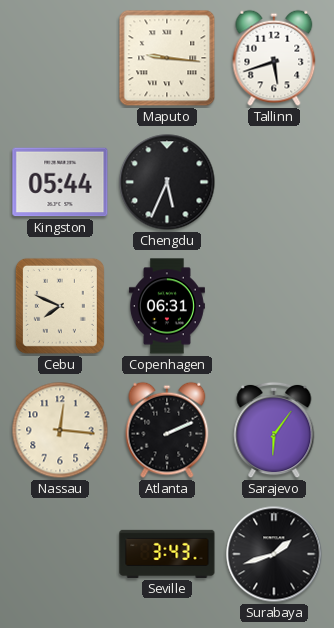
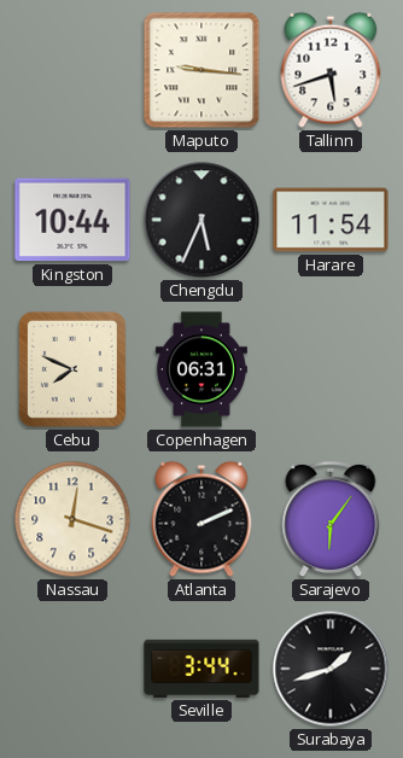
Kingston: 05:44 -> 10:44 (72, 220)
Harare: none -> 11:54 (331, 220)
Nassau: 12:16 -> 12:18 (72, 519)
Seville: 3:43 -> 3:44 (201, 669)
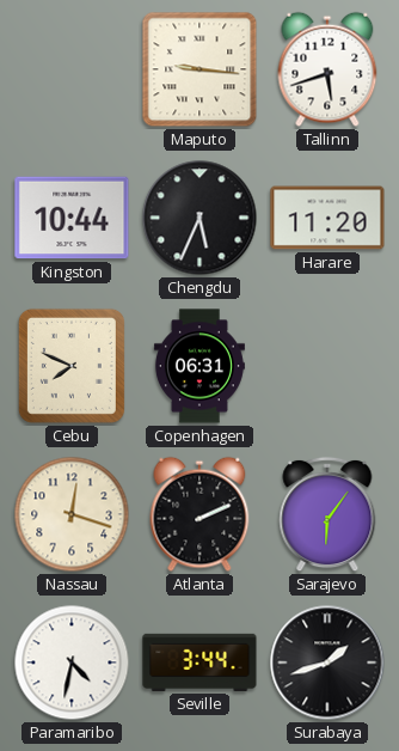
Harare: 11:54 -> 11:20 (327, 218)
Paramaribo: none -> 4:32 (72, 663)
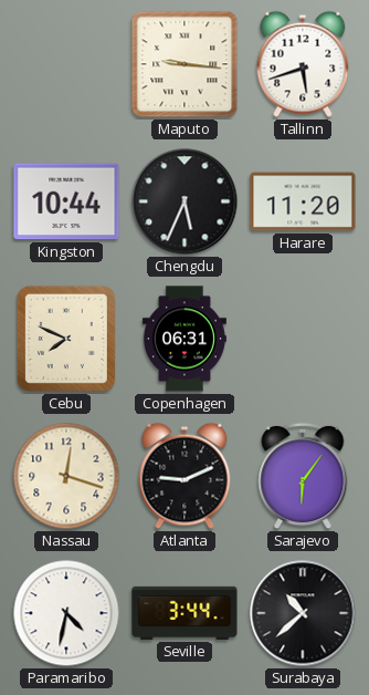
Atlanta: 2:11 -> 9:11 (184, 476)
Surabaya: 1:42 -> 10:38 (303, 613)
